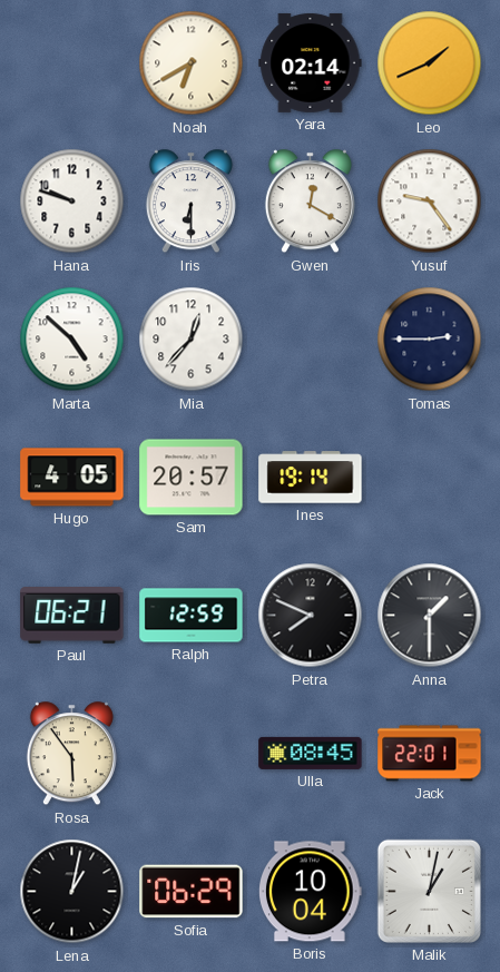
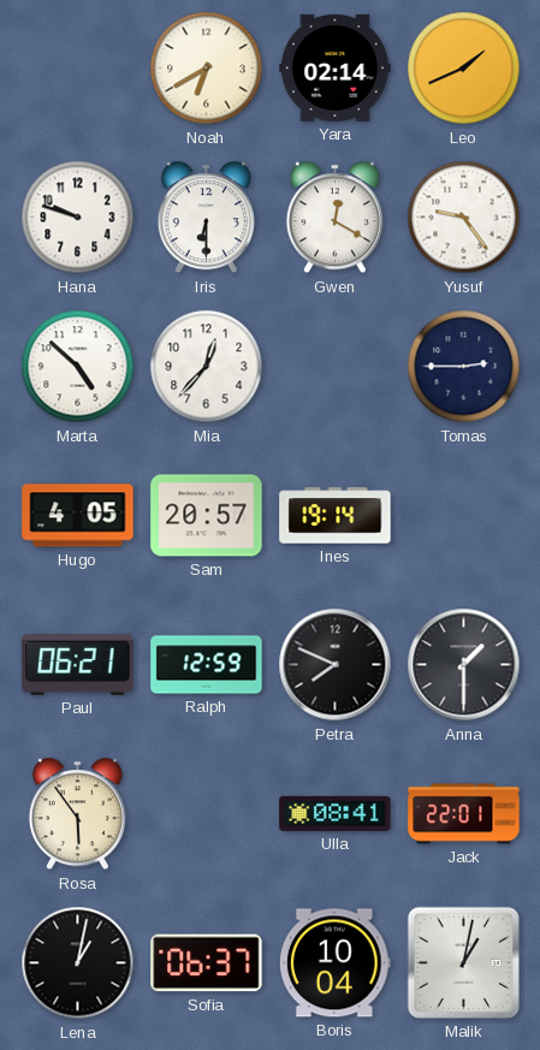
Ulla: 08:45 -> 08:41 (336, 813)
Sofia: 06:29 -> 06:37 (207, 963)
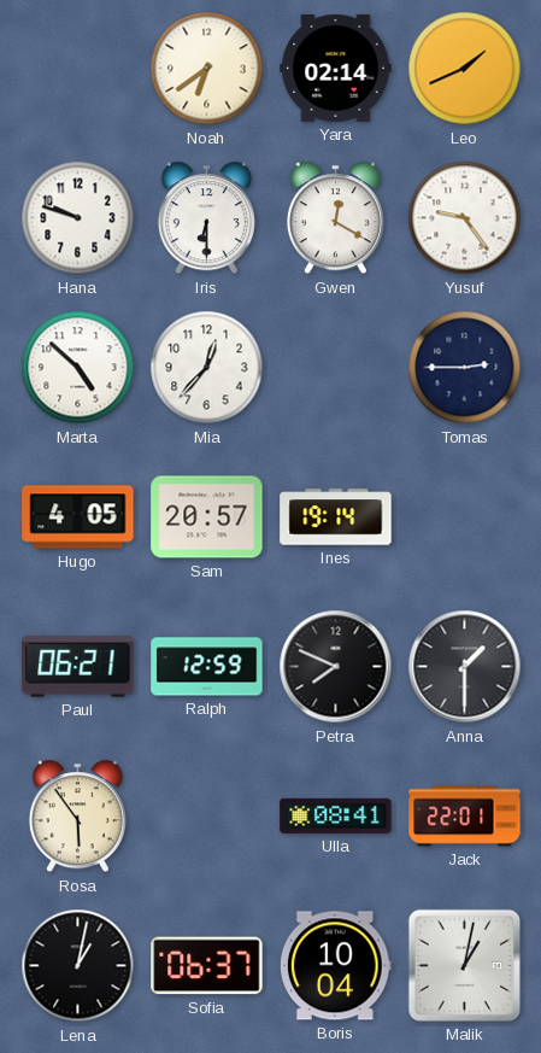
Noah: 6:40 -> 6:39 (207, 69)
